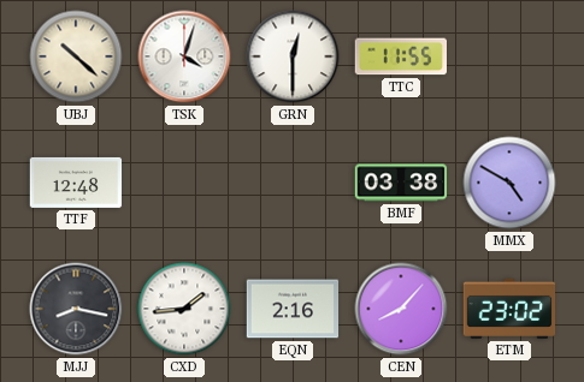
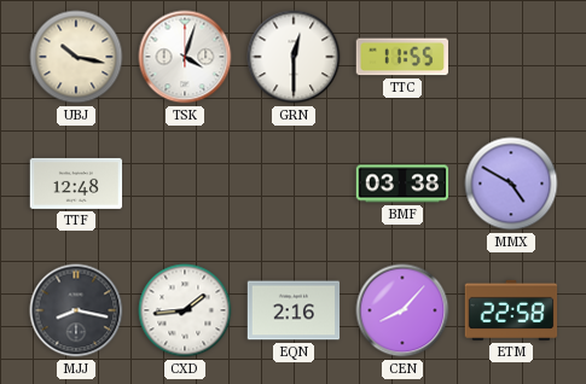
UBJ: 10:22 -> 10:17 (76, 57)
ETM: 23:02 -> 22:58 (511, 310)
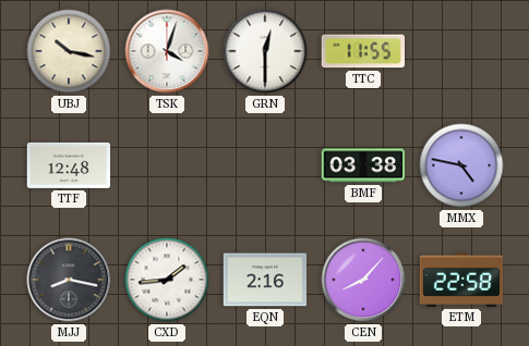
MMX: 4:50 -> 4:47 (461, 165)
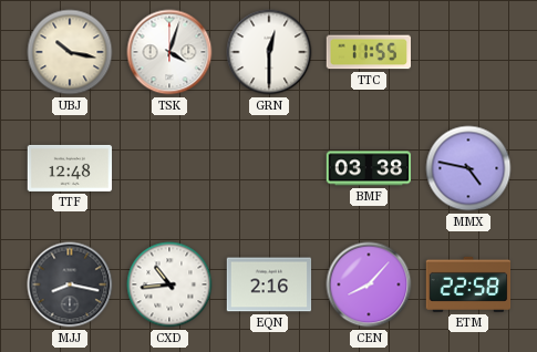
CXD: 1:44 -> 10:44 (169, 284)
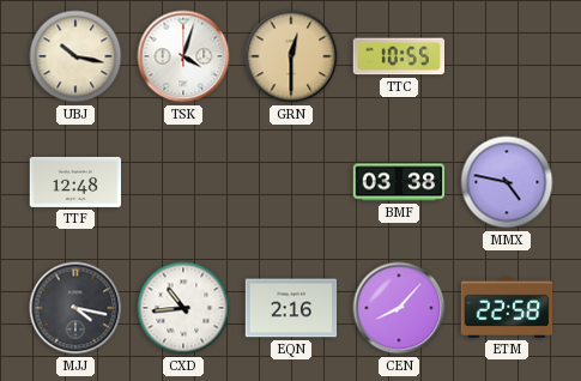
GRN dial: white -> champagne (291, 56)
TTC: 11:55 -> 10:55 (398, 56)
MJJ: 8:17 -> 4:17 (75, 308)
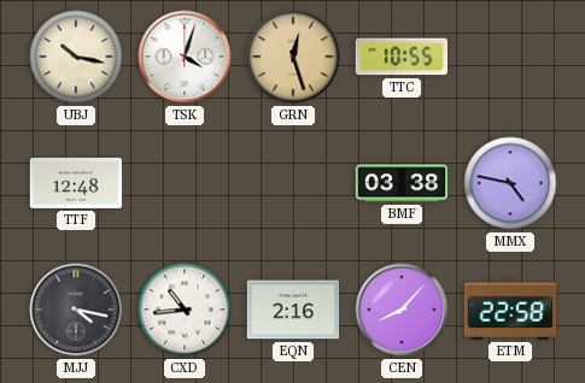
GRN: 12:30 -> 12:27 (293, 57)
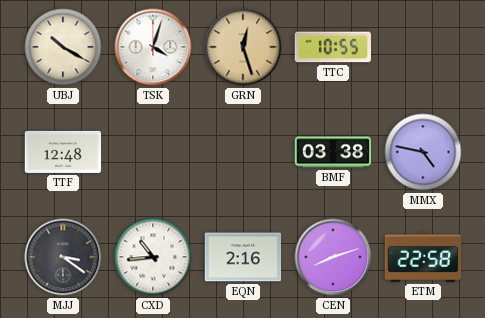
UBJ: 10:17 -> 10:20 (63, 47)
MJJ: 4:17 -> 3:21 (63, 257)
CEN: 8:07 -> 8:12 (333, 257)
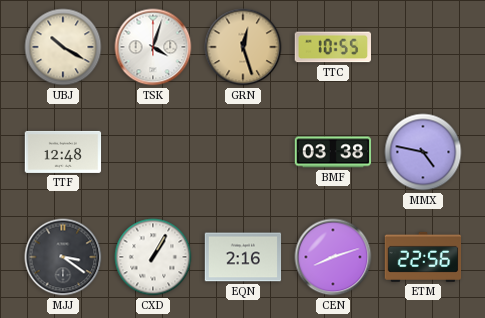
CXD: 10:44 -> 1:05 (153, 257)
ETM: 22:58 -> 22:56 (423, 257)
